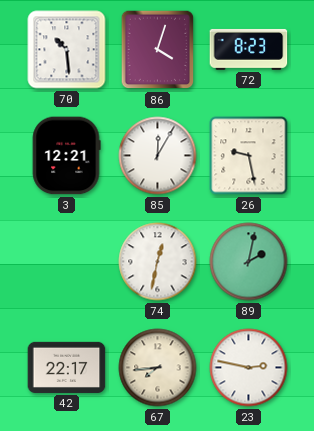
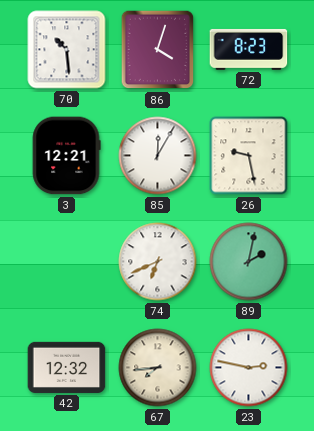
74: 12:32 -> 6:41 (158, 262)
42: 22:17 -> 12:32 (67, 367)
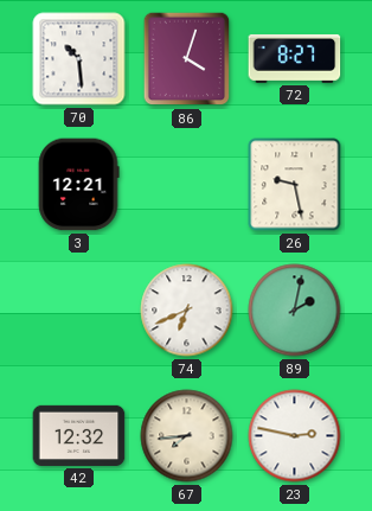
72: 8:23 -> 8:27 (295, 59)
85: 12:05 -> none (158, 156)
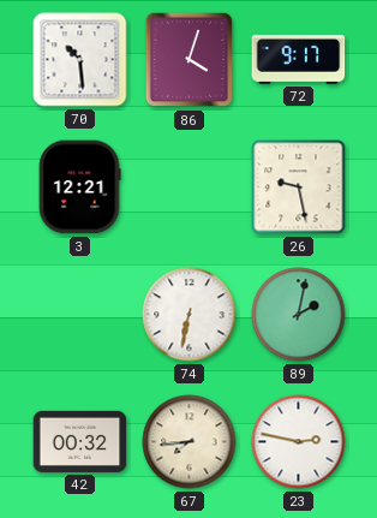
72: 8:27 -> 9:17 (299, 60)
74: 6:41 -> 6:32 (190, 315)
42: 12:32 -> 00:32 (80, 441)
